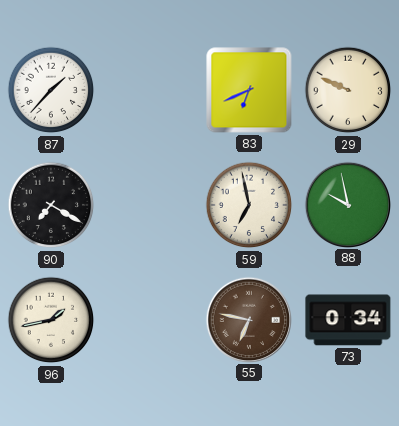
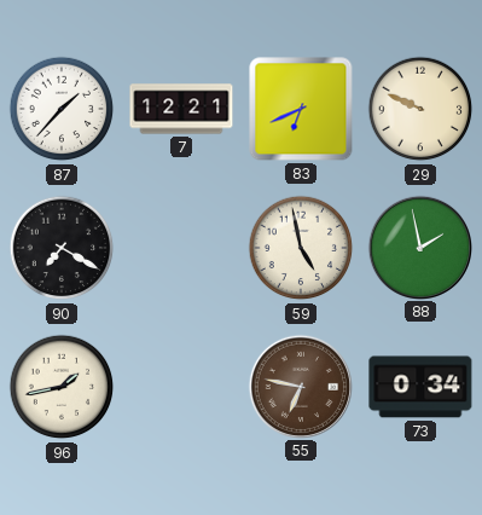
7: none -> 12:21 (181, 109)
59: 6:58 -> 4:58 (301, 248)
88: 9:58 -> 1:58 (419, 247)
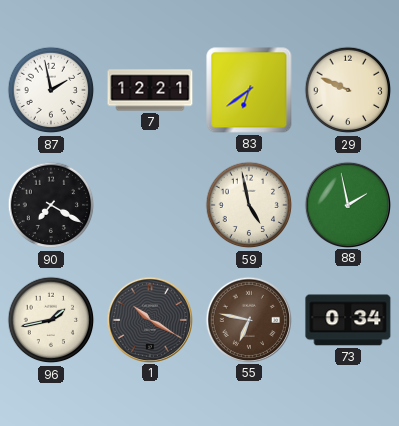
87: 1:37 -> 1:58 (51, 90)
83: 6:41 -> 6:39 (249, 90)
1: none -> 10:20 (149, 319)
